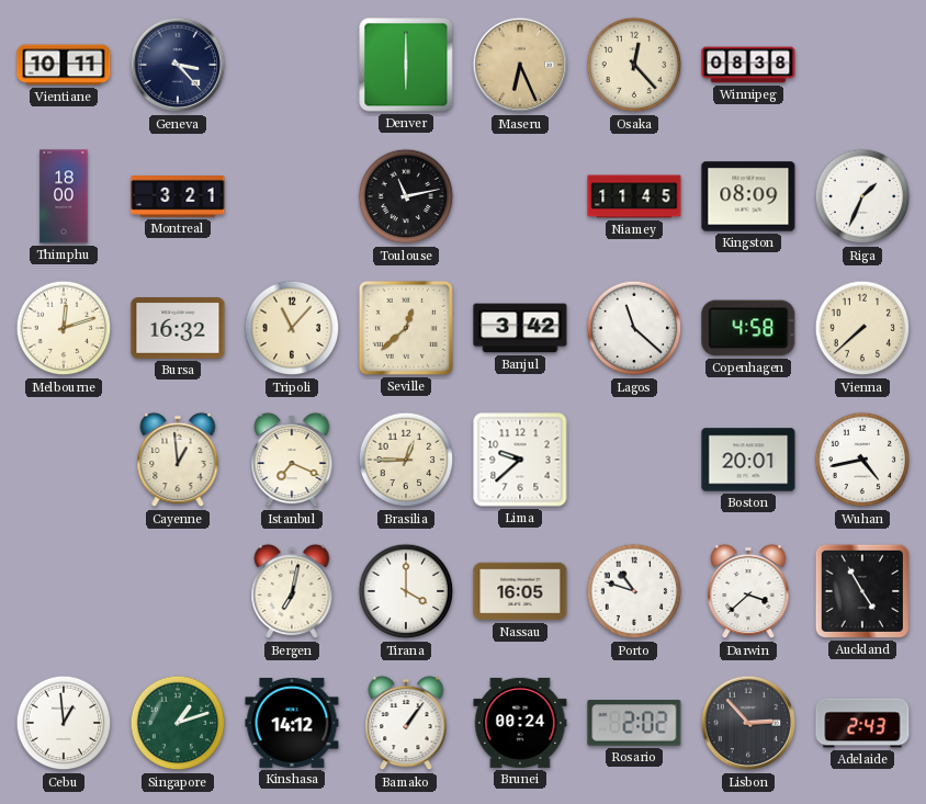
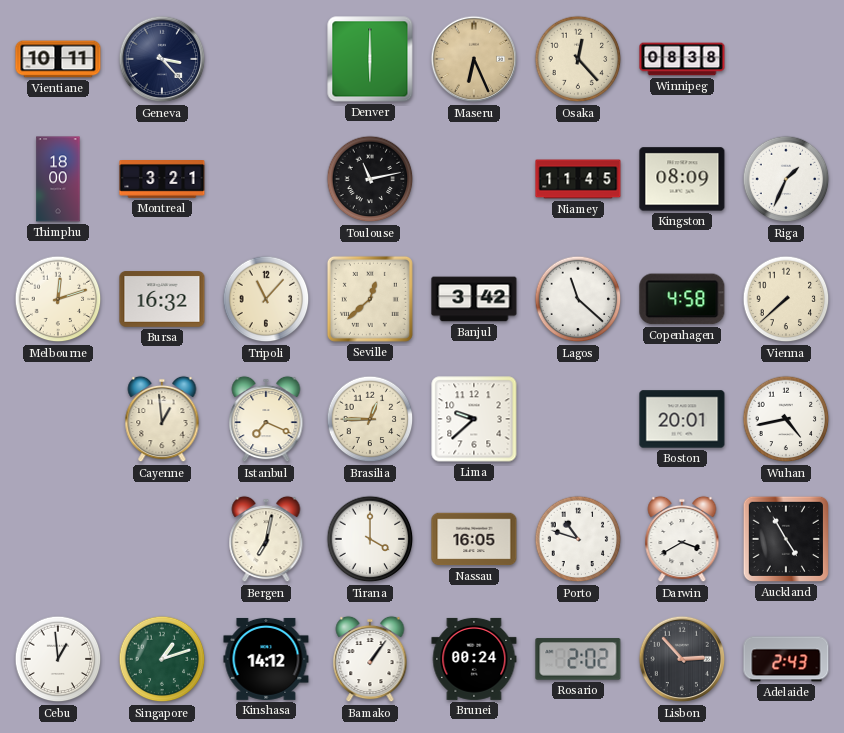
Darwin: 3:38 -> 3:40 (682, 539)
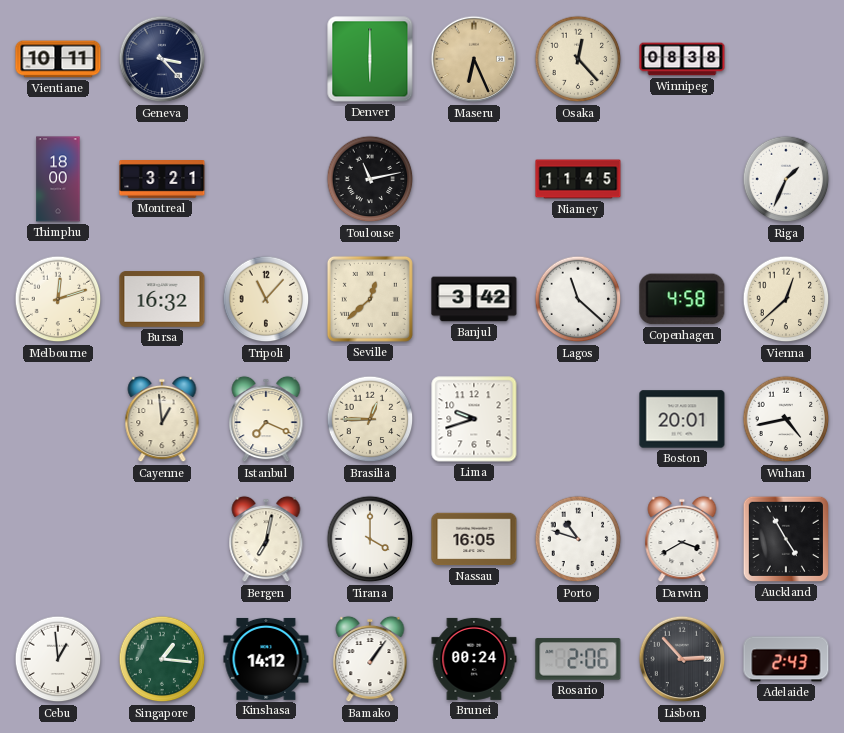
Kingston: 08:09 -> none (682, 179)
Vienna: 7:38 -> 12:38 (786, 299)
Lima: 9:38 -> 9:42 (474, 419)
Singapore: 1:12 -> 1:16 (162, 659)
Rosario: 2:02 -> 2:06 (578, 659)
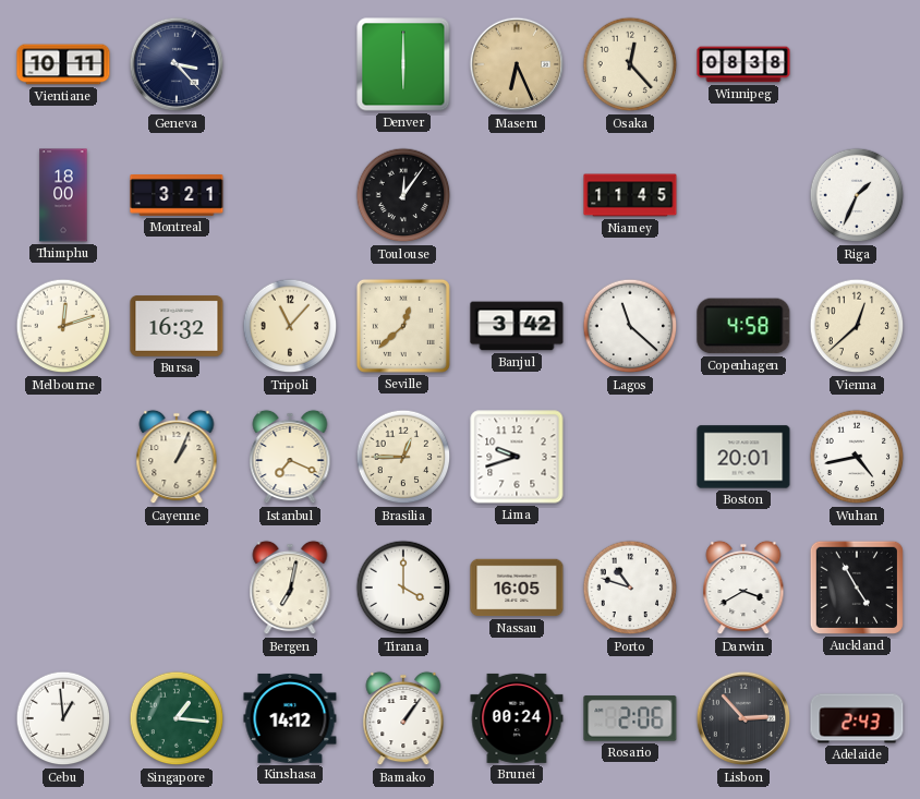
Toulouse: 11:13 -> 12:06 (403, 195)
Cayenne: 12:59 -> 1:04 (177, 457)
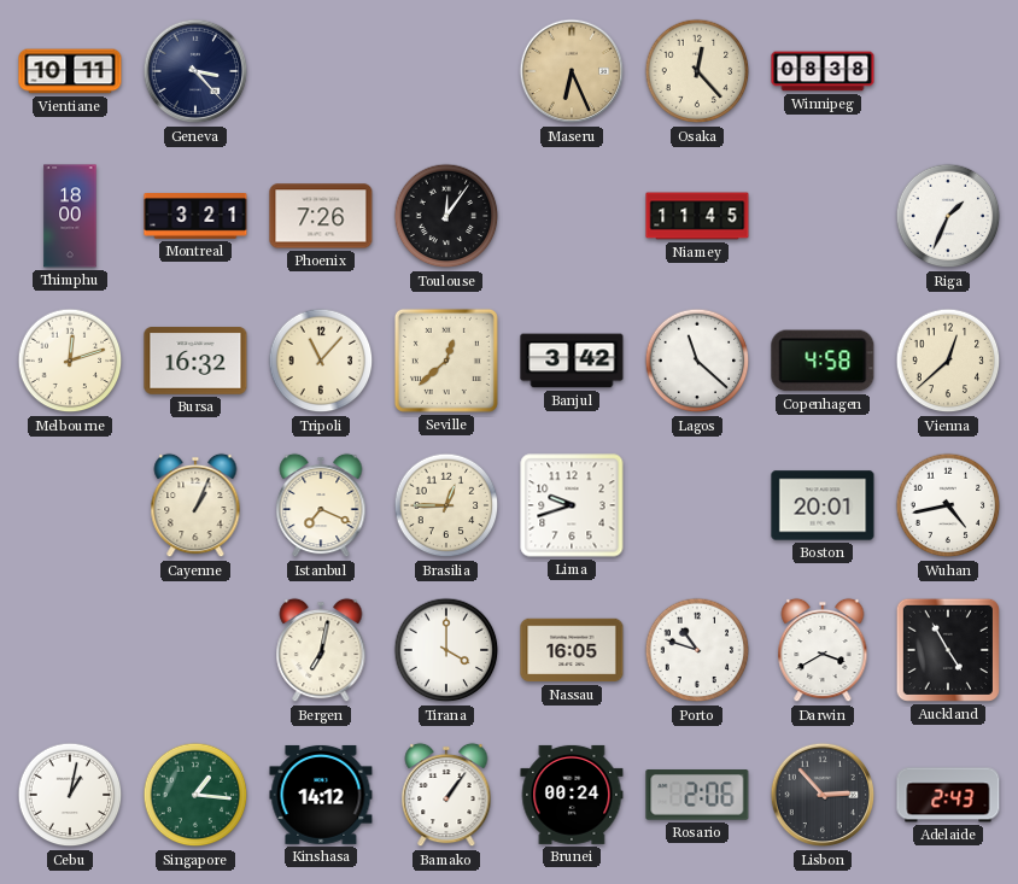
Denver: 6:00 -> none (403, 64)
Phoenix: none -> 7:26 (321, 216)
Cebu: 12:59 -> 1:02 (70, 795)
